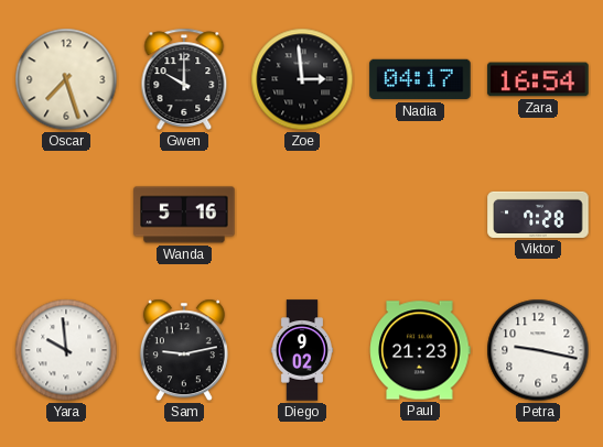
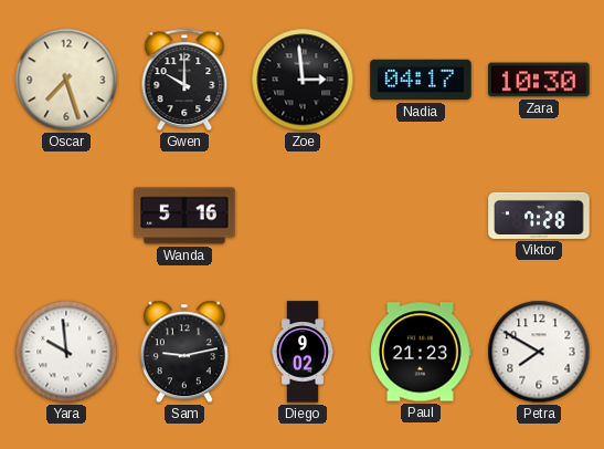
Zara: 16:54 -> 10:30 (539, 80)
Petra: 9:17 -> 7:50 (539, 352)
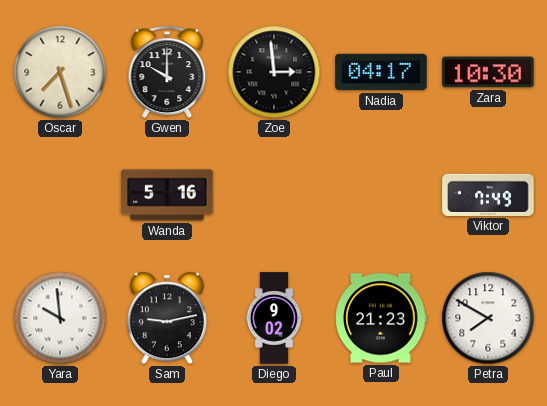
Viktor: 7:28 -> 7:49 (488, 195)
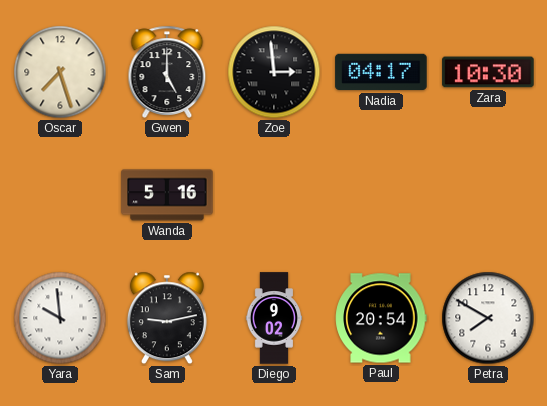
Gwen: 10:00 -> 5:00 (167, 72)
Viktor: 7:49 -> none (488, 195)
Paul: 21:23 -> 20:54 (381, 318)
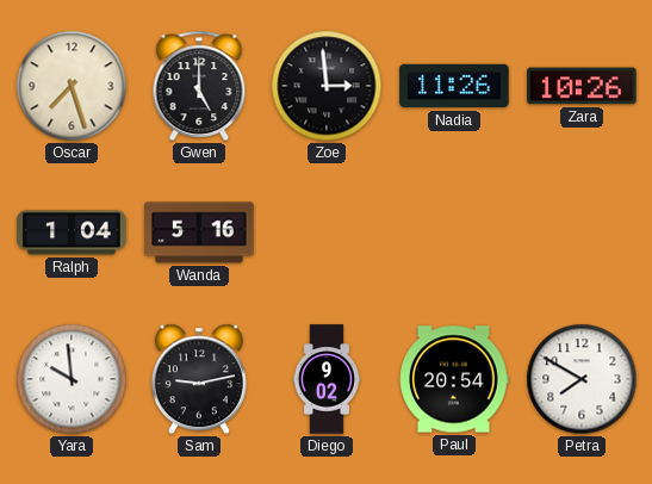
Nadia: 04:17 -> 11:26 (454, 86)
Zara: 10:30 -> 10:26 (582, 86)
Ralph: none -> 1:04 (72, 232)
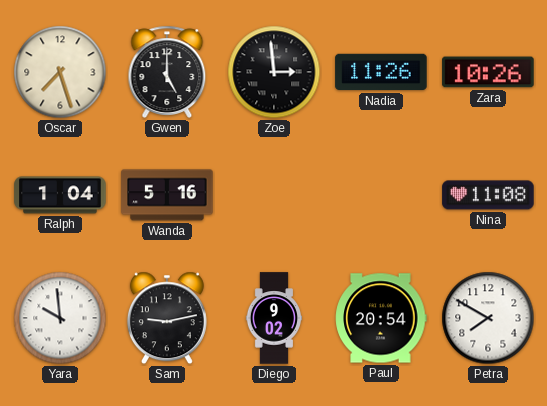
Nina: none -> 11:08 (488, 195)
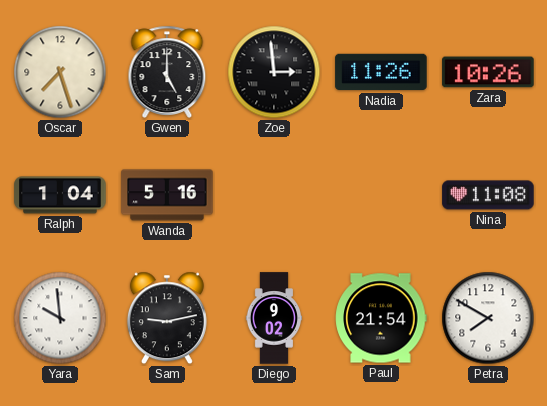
Paul: 20:54 -> 21:54 (381, 318)
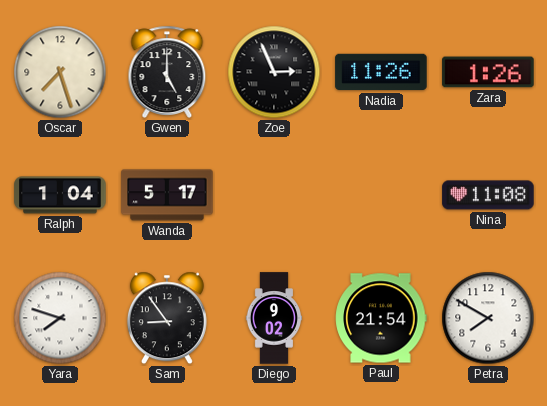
Zoe: 2:59 -> 2:56 (274, 72)
Zara: 10:26 -> 1:26 (488, 72)
Wanda: 5:16 -> 5:17 (167, 195)
Yara: 9:59 -> 7:48 (60, 318)
Sam: 9:13 -> 8:54 (167, 318)
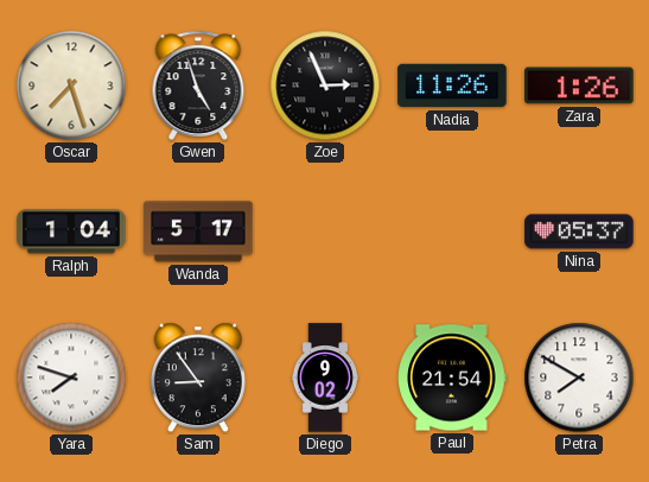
Gwen: 5:00 -> 4:57 (198, 85)
Nina: 11:08 -> 05:37 (579, 232)
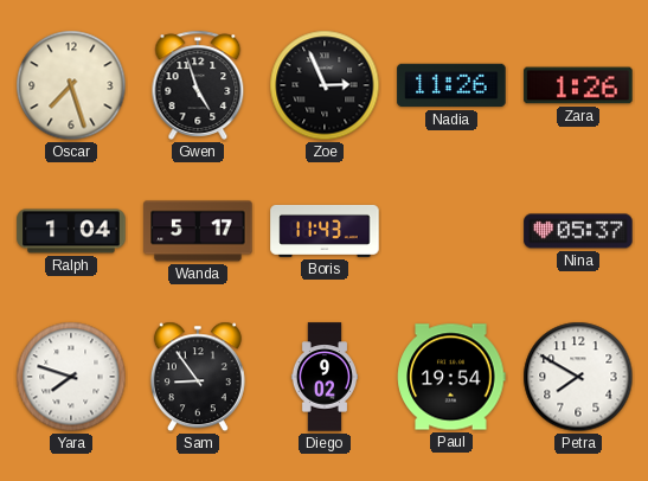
Boris: none -> 11:43 (325, 231)
Paul: 21:54 -> 19:54 (451, 377)
